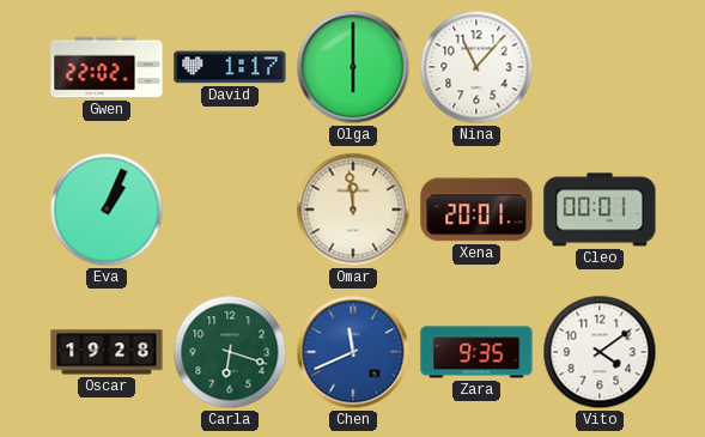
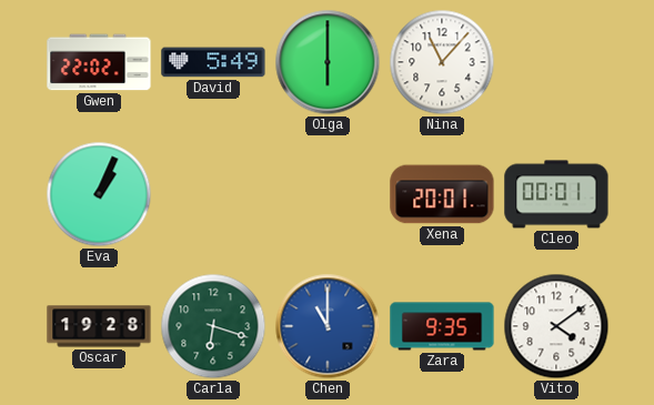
David: 1:17 -> 5:49 (213, 62)
Omar: 11:59 -> none (353, 210)
Chen: 11:41 -> 11:00 (328, 326)
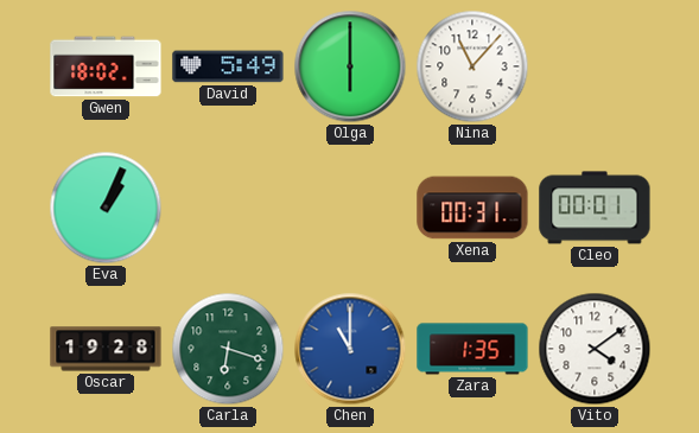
Gwen: 22:02 -> 18:02 (106, 66)
Xena: 20:01 -> 00:31 (472, 208)
Zara: 9:35 -> 1:35 (472, 349)
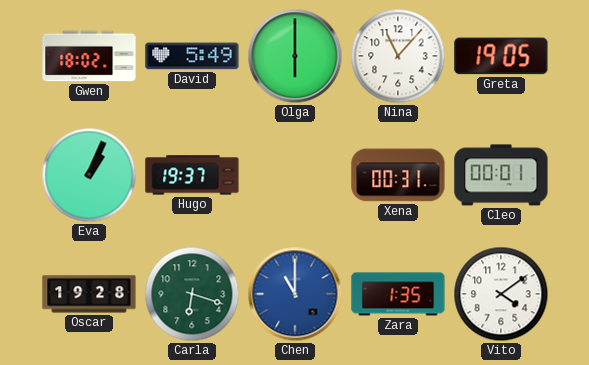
Greta: none -> 19:05 (501, 56)
Hugo: none -> 19:37 (192, 175)
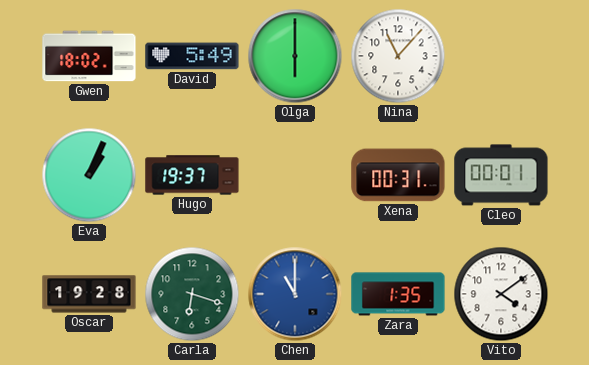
Greta: 19:05 -> none (501, 56)
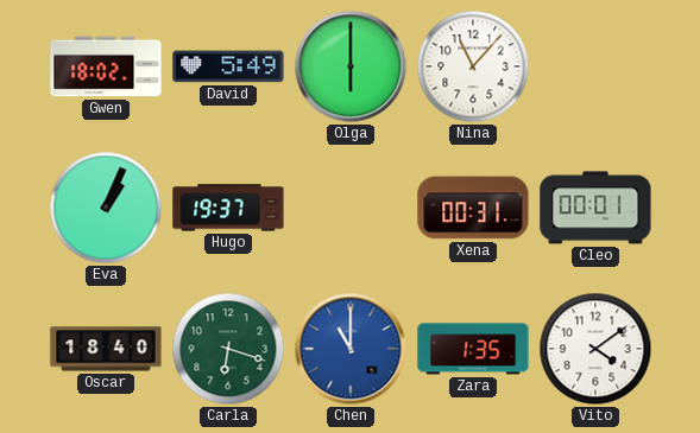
Oscar: 19:28 -> 18:40 (106, 349)
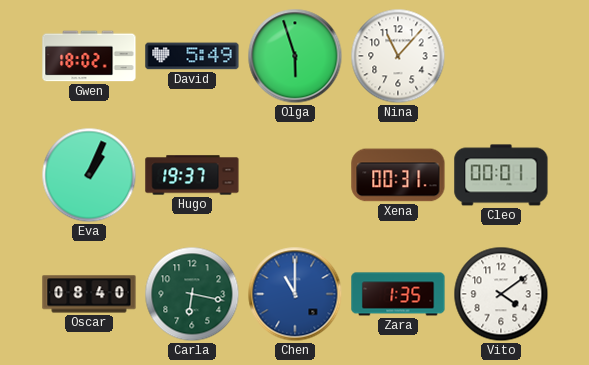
Olga: 6:00 -> 5:57 (295, 56)
Oscar: 18:40 -> 08:40 (89, 294)
Carla: 6:18 -> 6:17 (192, 294)
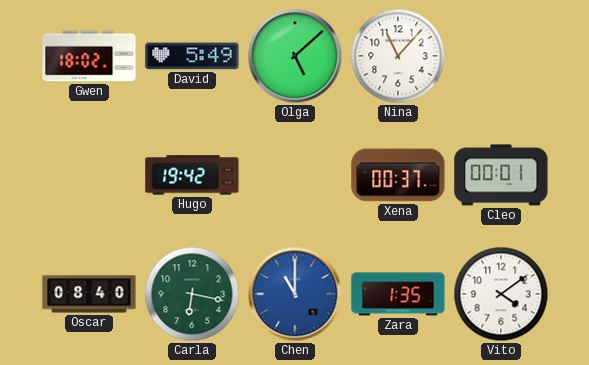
Olga: 5:57 -> 5:08 (295, 56)
Eva: 1:04 -> none (89, 175)
Hugo: 19:37 -> 19:42 (192, 175)
Xena: 00:31 -> 00:37 (398, 175)
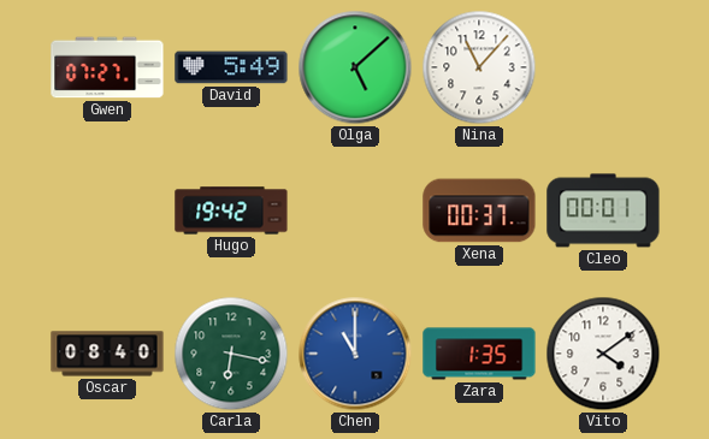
Gwen: 18:02 -> 07:27 (107, 67)
